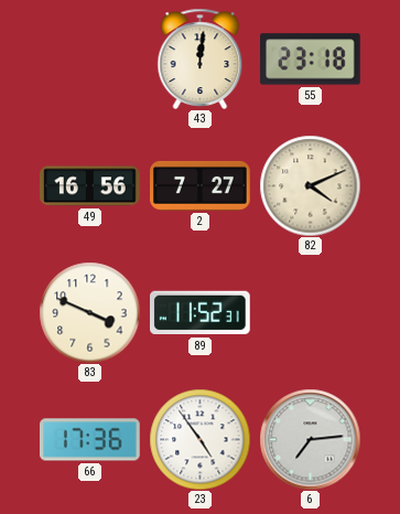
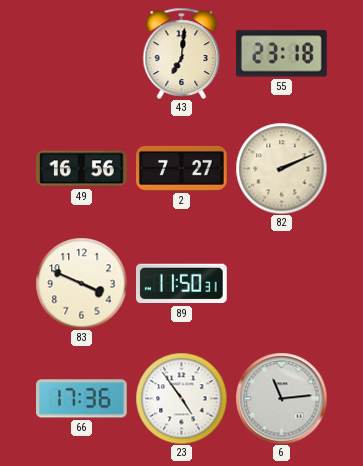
43: 12:01 -> 7:01 (182, 53)
82: 4:11 -> 2:11 (281, 168)
89: 11:52 -> 11:50 (182, 284)
6: 7:14 -> 11:14 (281, 398)
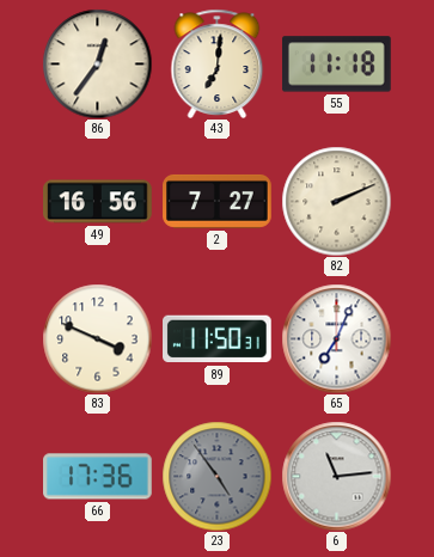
86: none -> 12:36 (97, 63)
55: 23:18 -> 11:18 (337, 65)
65: none -> 7:04 (336, 338)
23 dial: white -> grey (216, 476)
